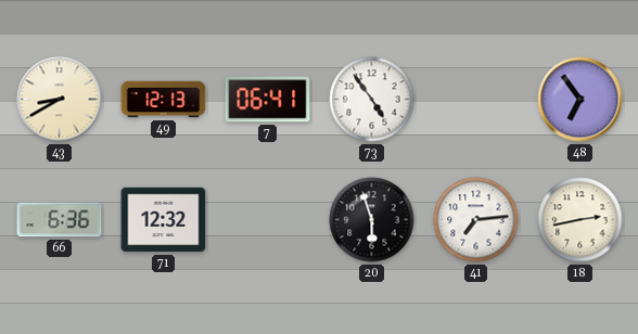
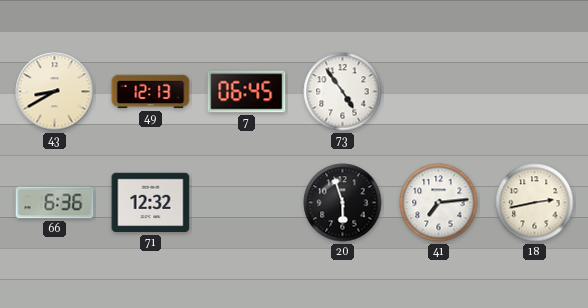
7: 06:41 -> 06:45 (247, 92)
48: 6:54 -> none (580, 100)
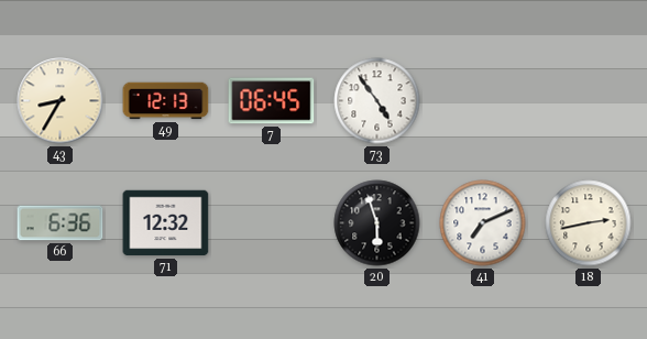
43: 8:40 -> 8:35 (61, 101)
41: 7:14 -> 7:11 (483, 223)
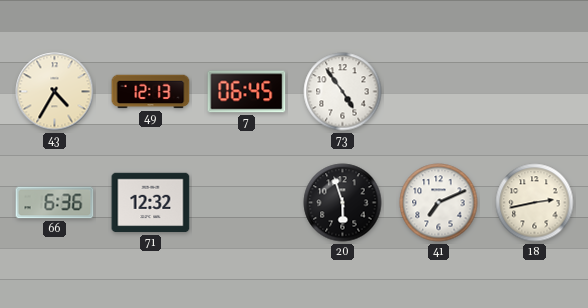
43: 8:35 -> 4:35 (55, 92)
